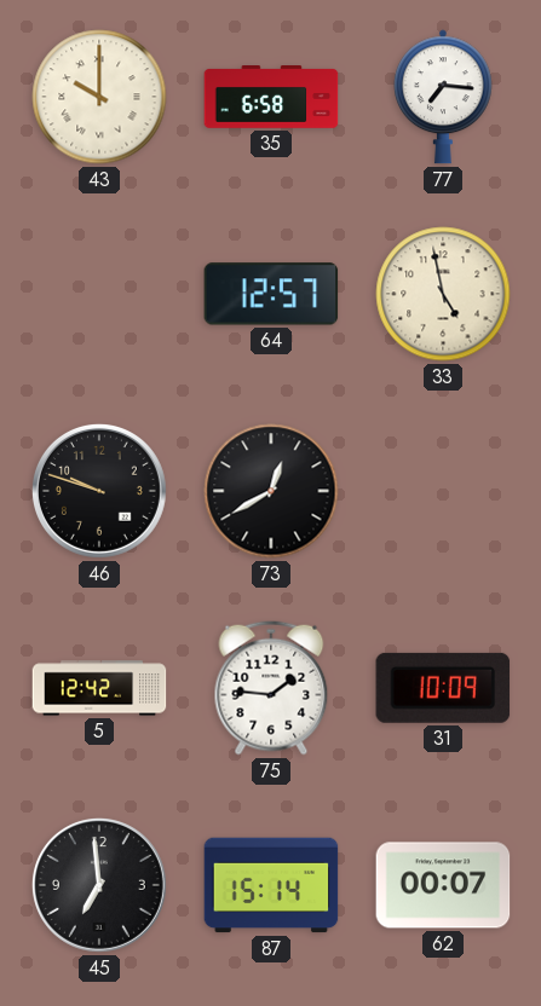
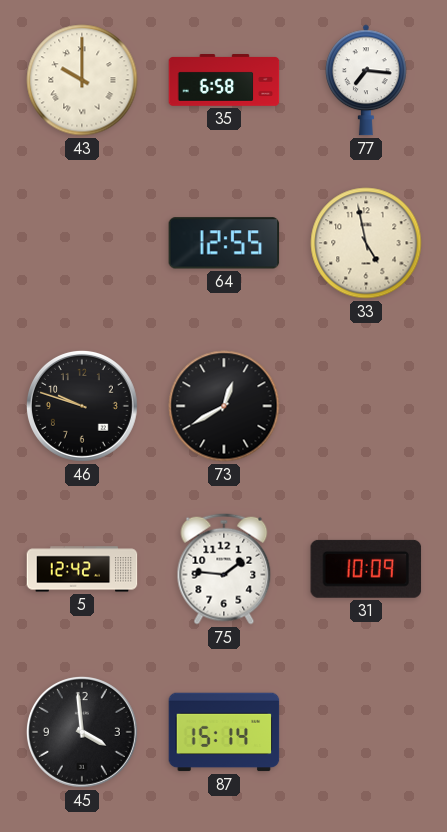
64: 12:57 -> 12:55 (224, 243)
45: 6:59 -> 3:59 (82, 732)
62: 00:07 -> none (443, 885)
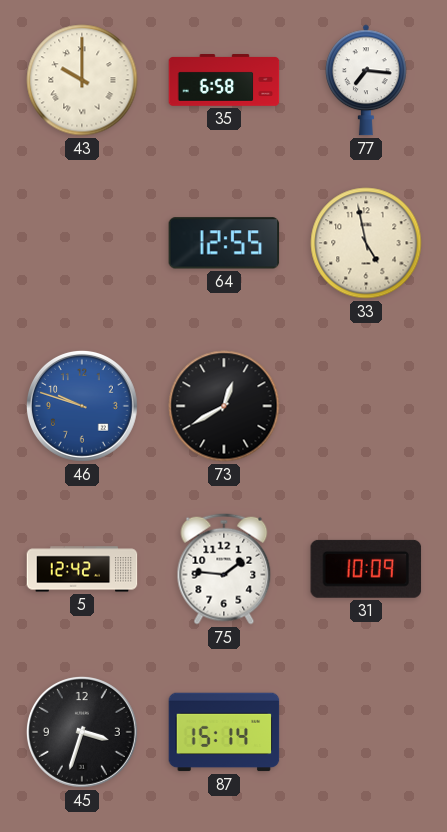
46 dial: black -> blue (82, 406)
45: 3:59 -> 3:33 (82, 732)
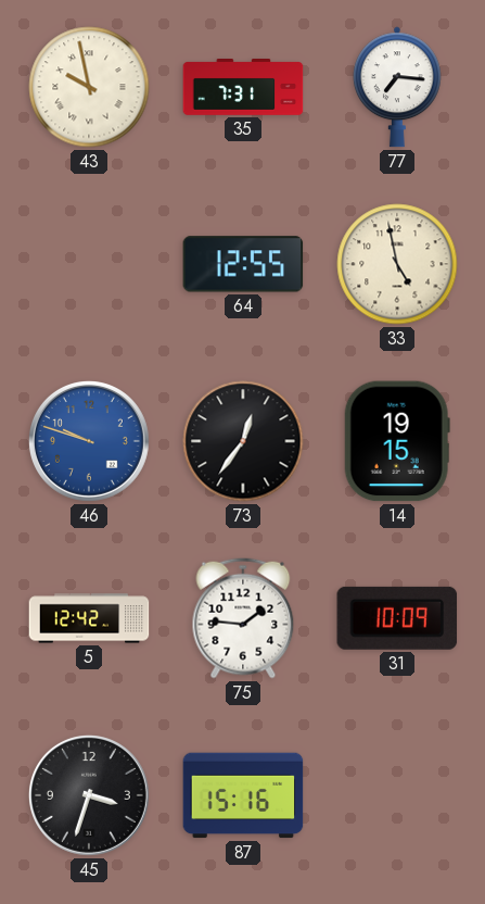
43: 10:00 -> 9:58 (89, 87)
35: 6:58 -> 7:31 (243, 88)
73: 12:40 -> 12:36 (243, 441)
14: none -> 19:15 (397, 441)
87: 15:14 -> 15:16 (243, 795)
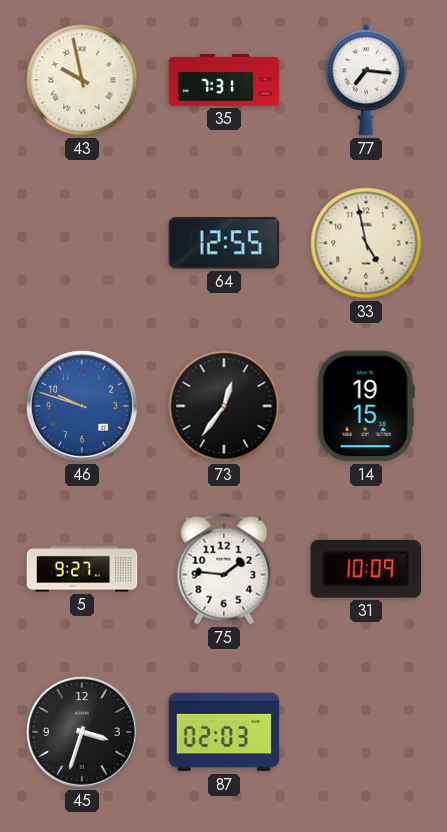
5: 12:42 -> 9:27 (82, 569)
87: 15:16 -> 02:03 (224, 732)
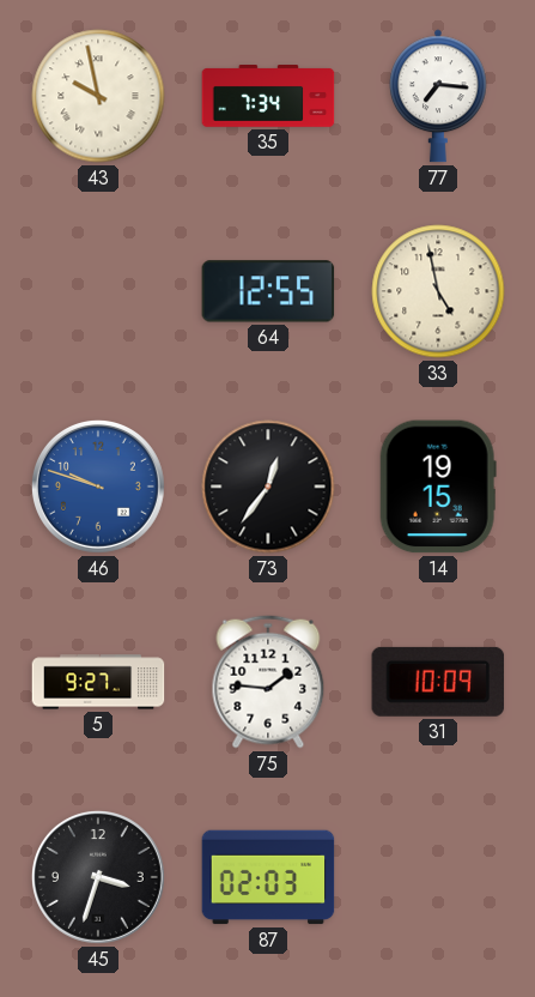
35: 7:31 -> 7:34 (268, 97)
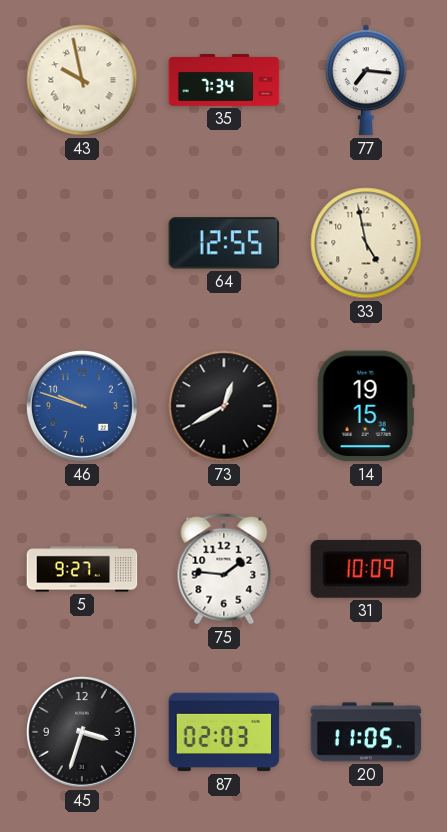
73: 12:36 -> 12:40 (224, 406)
20: none -> 11:05 (366, 732)
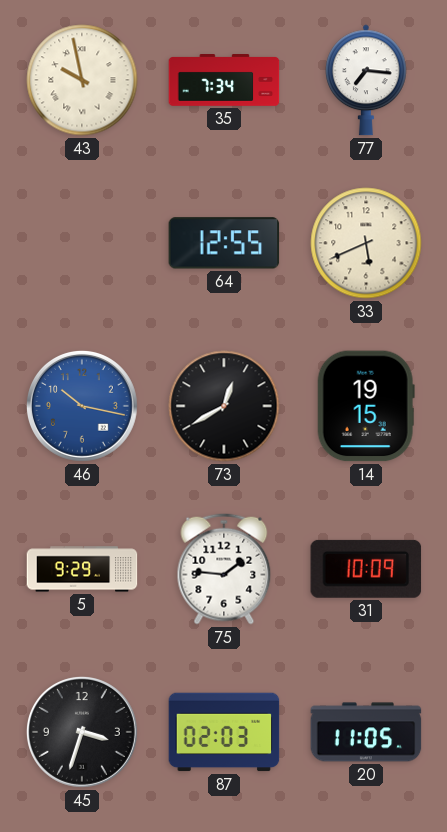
33: 4:58 -> 5:41 (366, 243)
46: 9:48 -> 10:17 (82, 406)
5: 9:27 -> 9:29 (82, 569)
